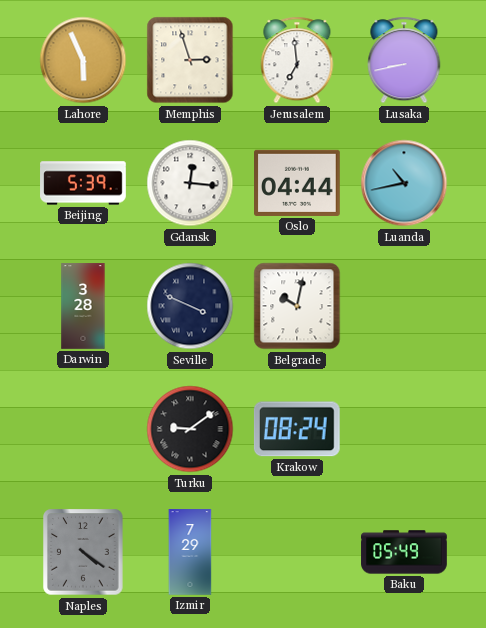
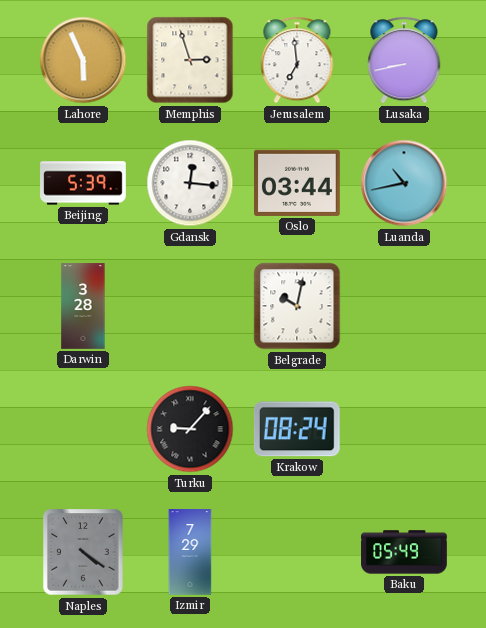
Oslo: 04:44 -> 03:44 (298, 183)
Seville: 3:49 -> none (190, 306)
Turku: 9:09 -> 9:07 (190, 429)
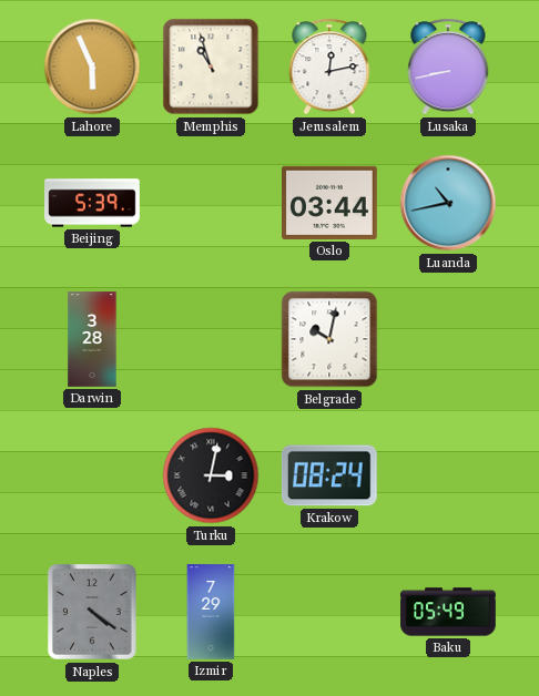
Memphis: 2:57 -> 10:57 (211, 66)
Jerusalem: 6:59 -> 12:13 (329, 66)
Gdansk: 12:16 -> none (190, 183)
Turku: 9:07 -> 3:02 (211, 475)
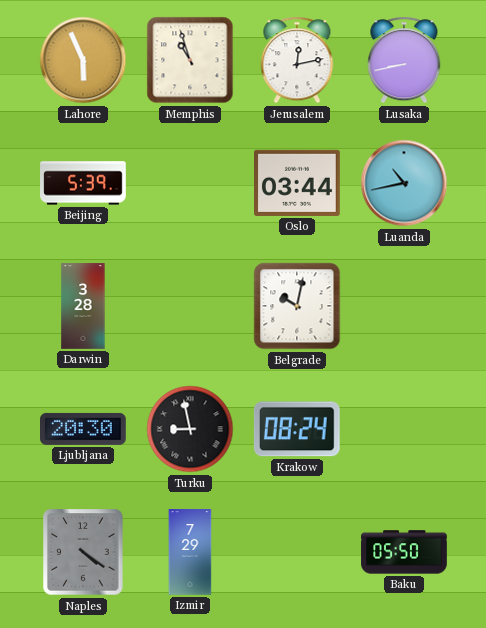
Ljubljana: none -> 20:30 (84, 429)
Turku: 3:02 -> 8:58 (190, 429)
Baku: 05:49 -> 05:50 (404, 552)
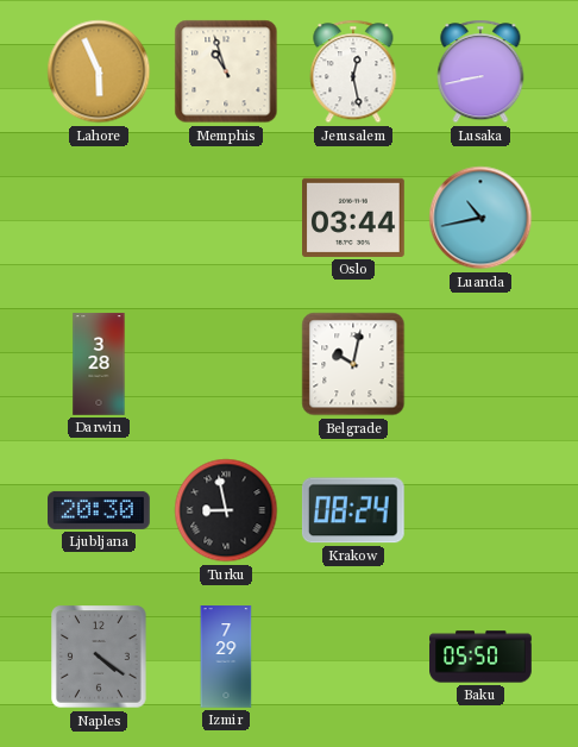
Jerusalem: 12:13 -> 12:28 (353, 71)
Beijing: 5:39 -> none (83, 183)
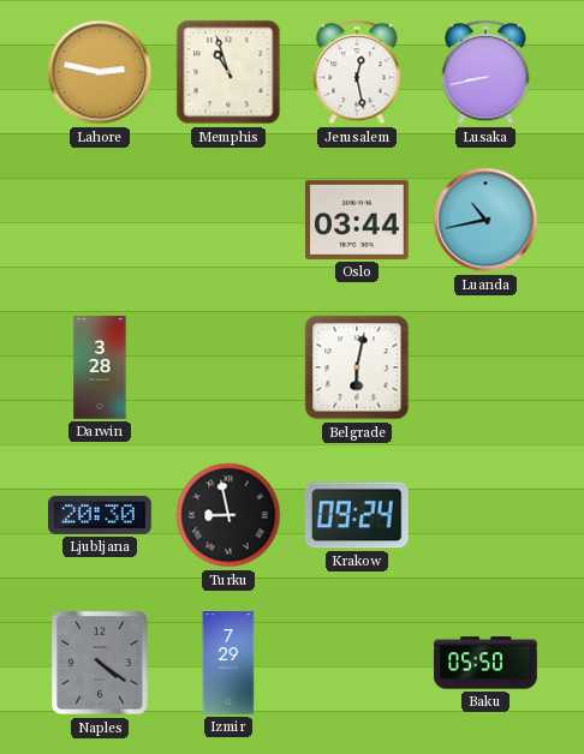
Lahore: 5:56 -> 2:47 (100, 72)
Belgrade: 10:02 -> 6:02 (357, 367)
Krakow: 08:24 -> 09:24 (357, 515)
